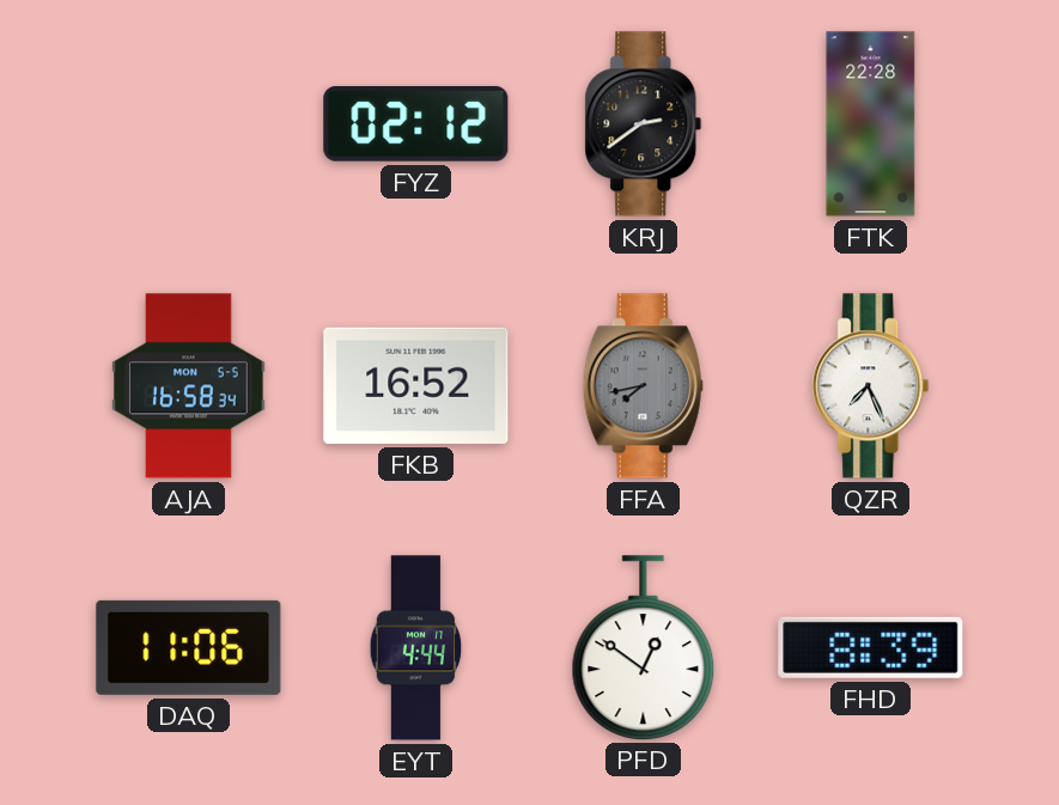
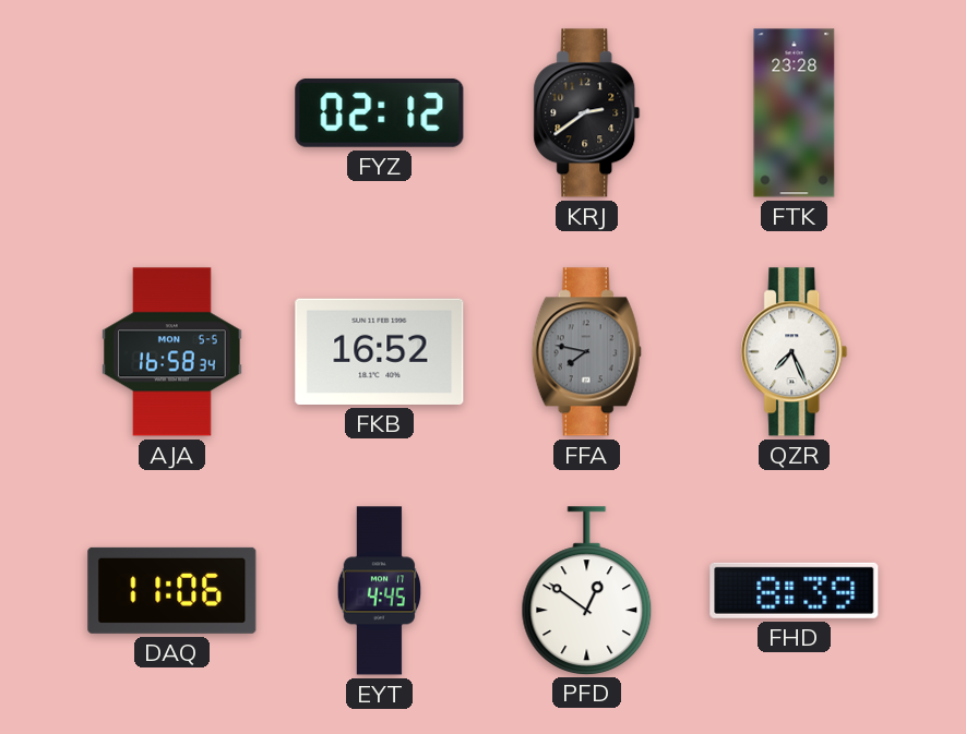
FTK: 22:28 -> 23:28 (795, 113)
FFA: 7:43 -> 7:47 (586, 352)
EYT: 4:44 -> 4:45 (380, 591)
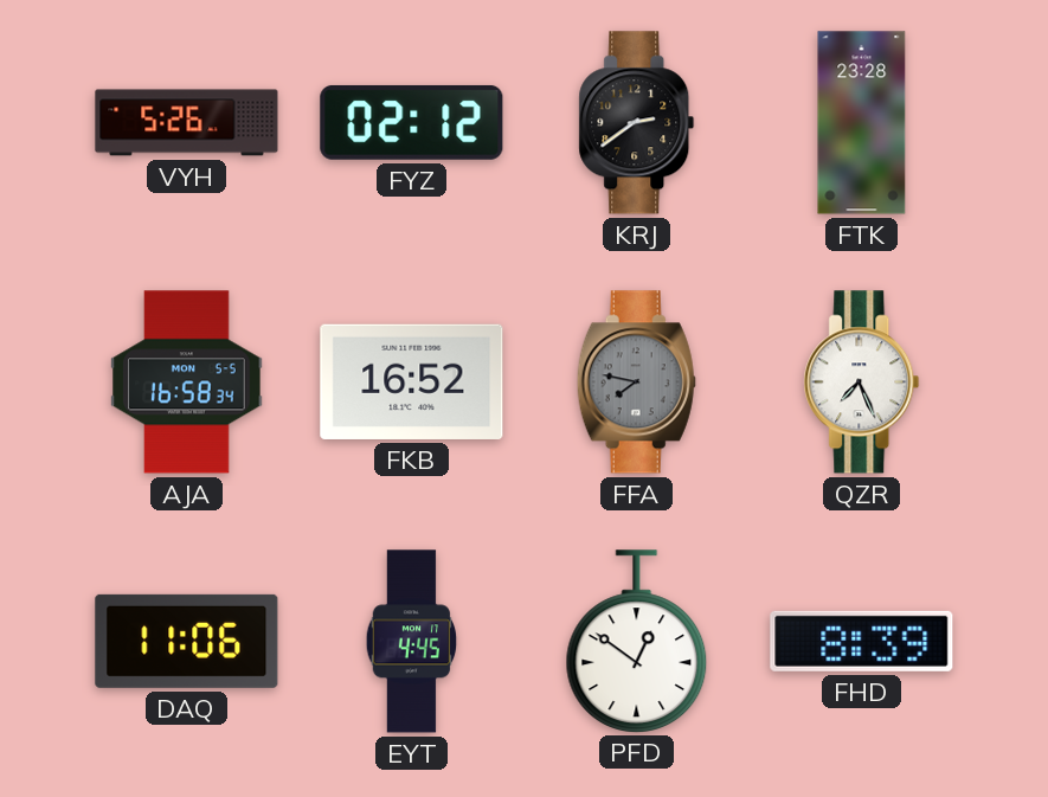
VYH: none -> 5:26 (187, 123)
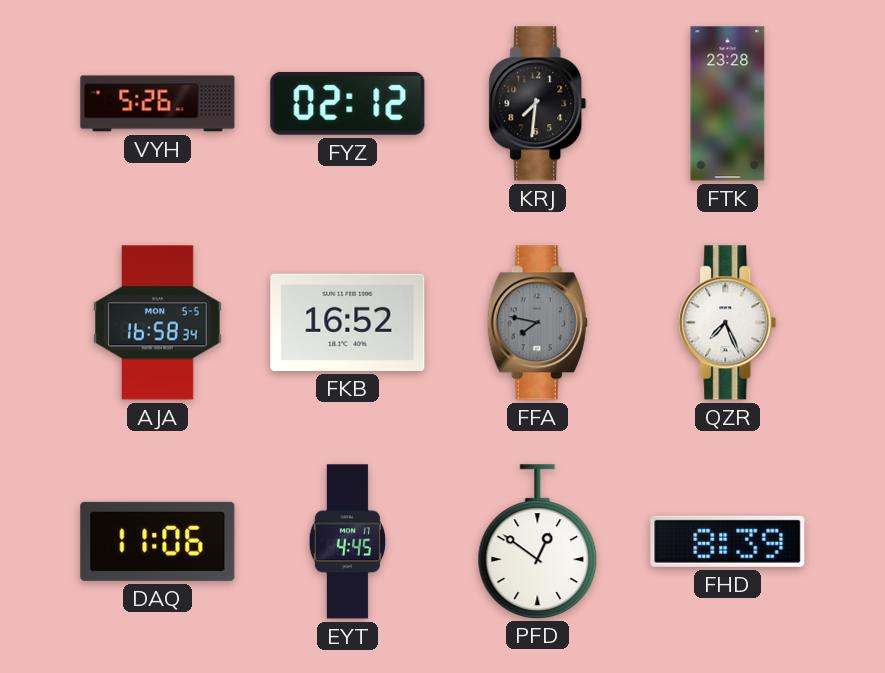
KRJ: 2:39 -> 7:31 (538, 104)
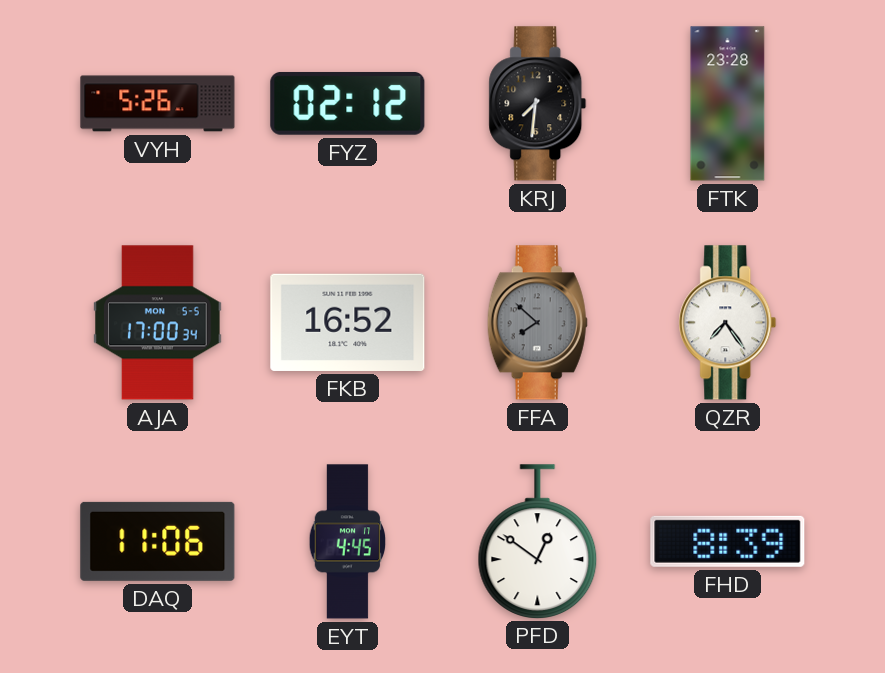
AJA: 16:58 -> 17:00 (158, 323)
FFA: 7:47 -> 7:52 (537, 323)
QZR: 7:26 -> 7:24 (728, 323)
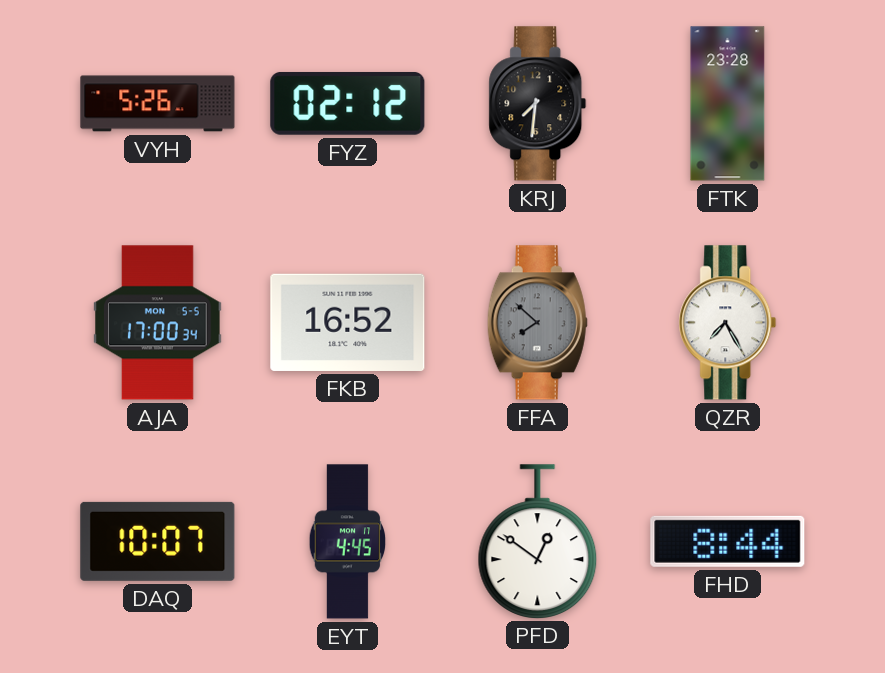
QZR: 7:24 -> 7:25 (728, 323)
DAQ: 11:06 -> 10:07 (158, 541)
FHD: 8:39 -> 8:44 (728, 541)
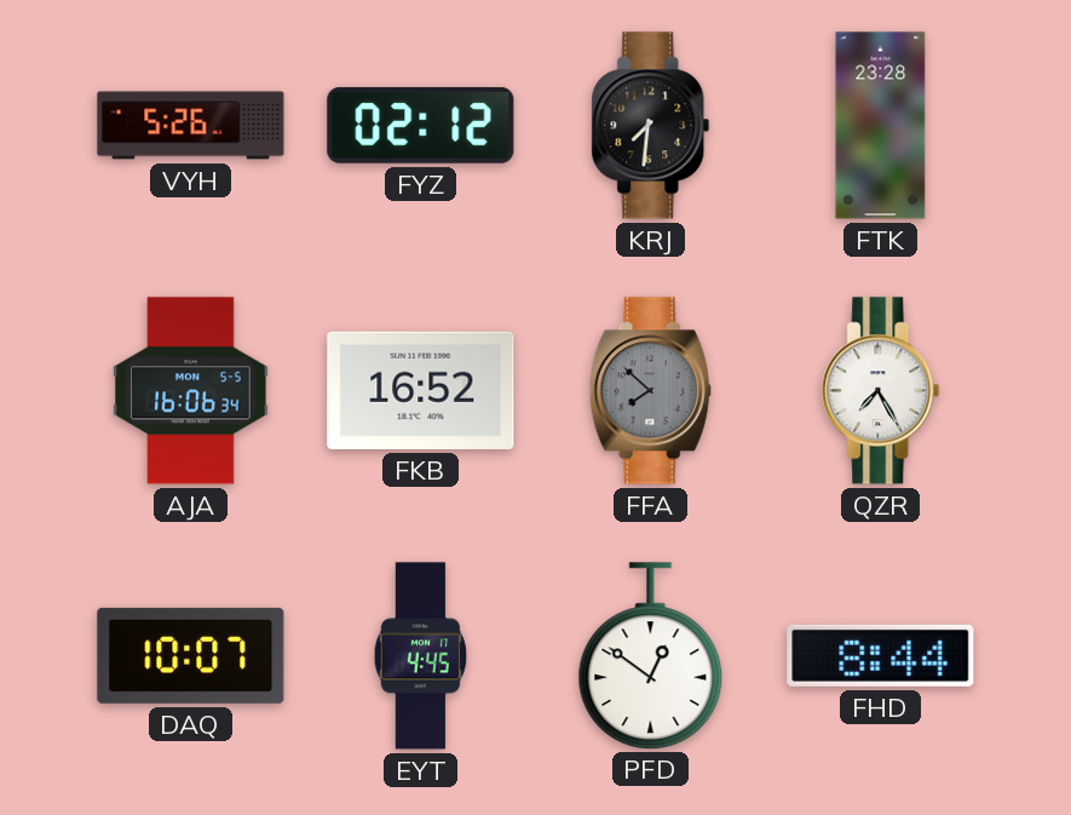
AJA: 17:00 -> 16:06 (191, 391)
